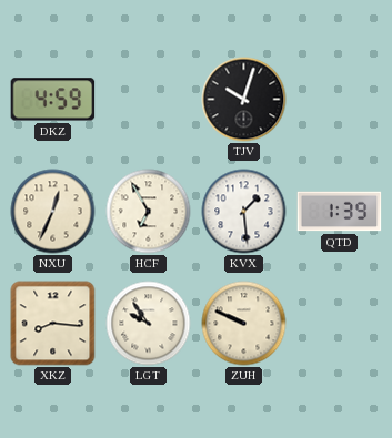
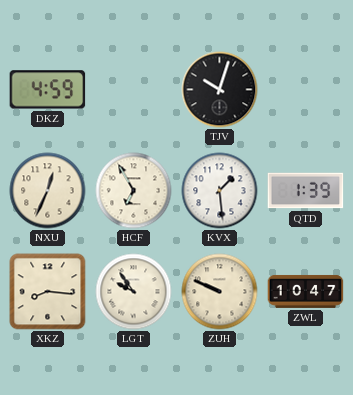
ZWL: none -> 10:47 (306, 291)
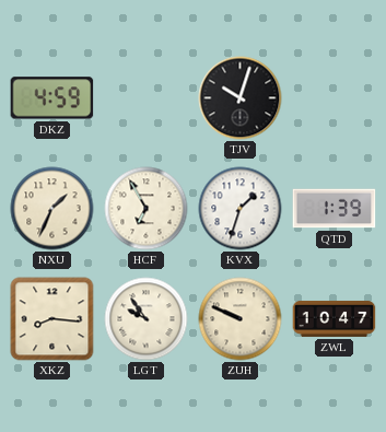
NXU: 12:34 -> 1:34 (52, 209)
KVX: 1:29 -> 1:33 (241, 209)
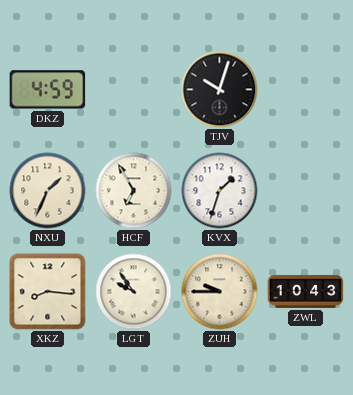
QTD: 1:39 -> none (335, 209)
ZUH: 9:49 -> 9:45 (220, 292)
ZWL: 10:47 -> 10:43 (306, 291)
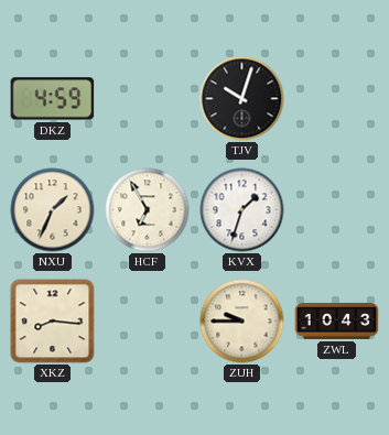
LGT: 9:54 -> none (134, 292)
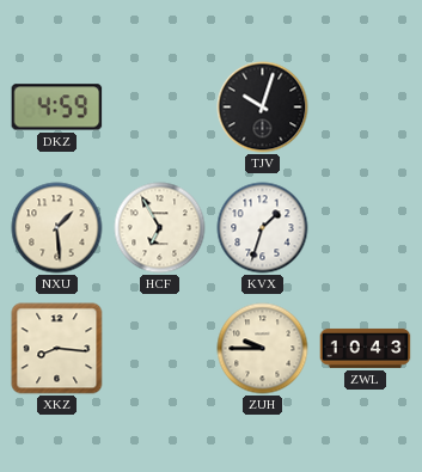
NXU: 1:34 -> 1:29 (57, 228)
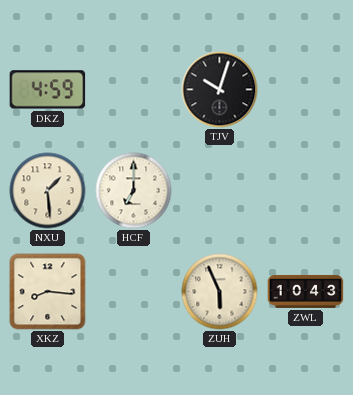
HCF: 6:55 -> 7:00 (134, 191)
KVX: 1:33 -> none (263, 228)
ZUH: 9:45 -> 5:56 (220, 292)
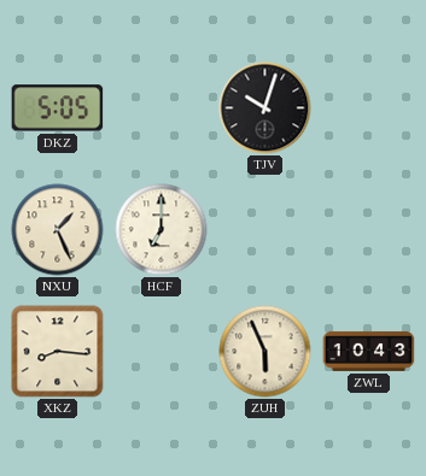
DKZ: 4:59 -> 5:05 (58, 108)
NXU: 1:29 -> 1:26 (58, 230)
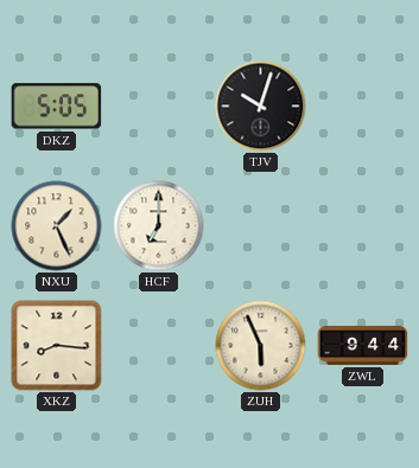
ZWL: 10:43 -> 9:44 (363, 345)
